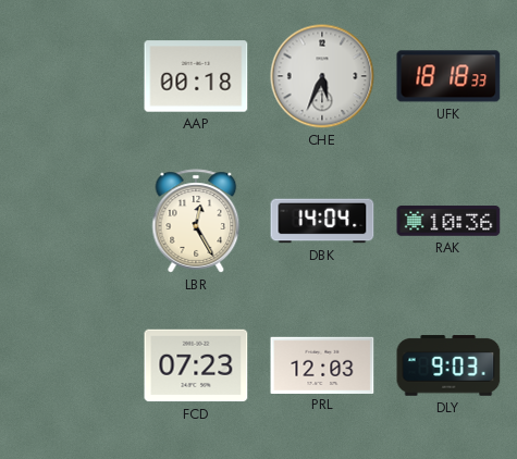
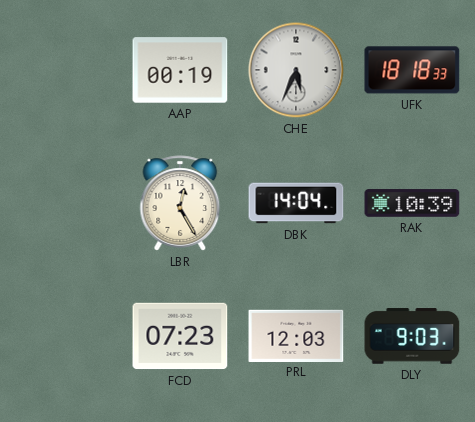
AAP: 00:18 -> 00:19 (180, 70)
RAK: 10:36 -> 10:39 (412, 203)
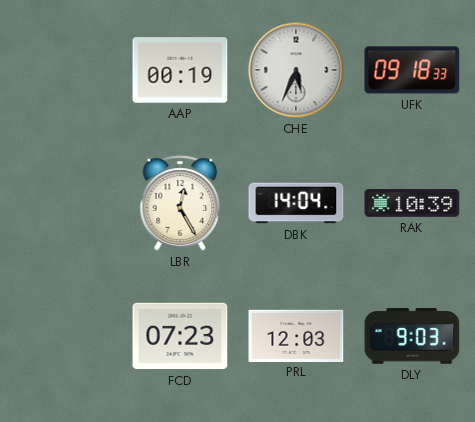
UFK: 18:18 -> 09:18 (412, 70)
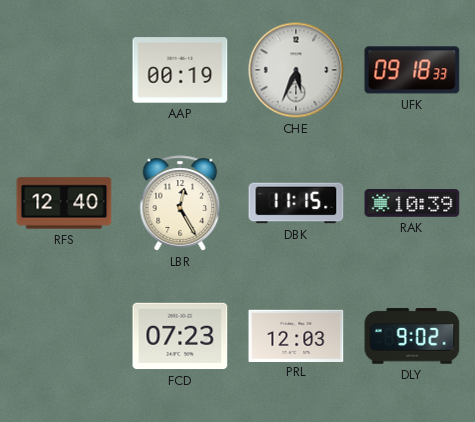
RFS: none -> 12:40 (64, 203)
DBK: 14:04 -> 11:15 (296, 203)
DLY: 9:03 -> 9:02 (412, 336)
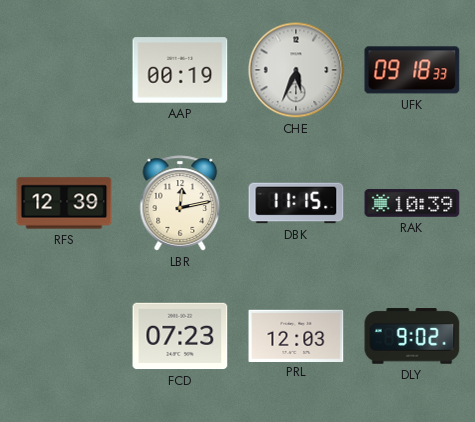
RFS: 12:40 -> 12:39 (64, 203)
LBR: 12:25 -> 12:13 (180, 203)
